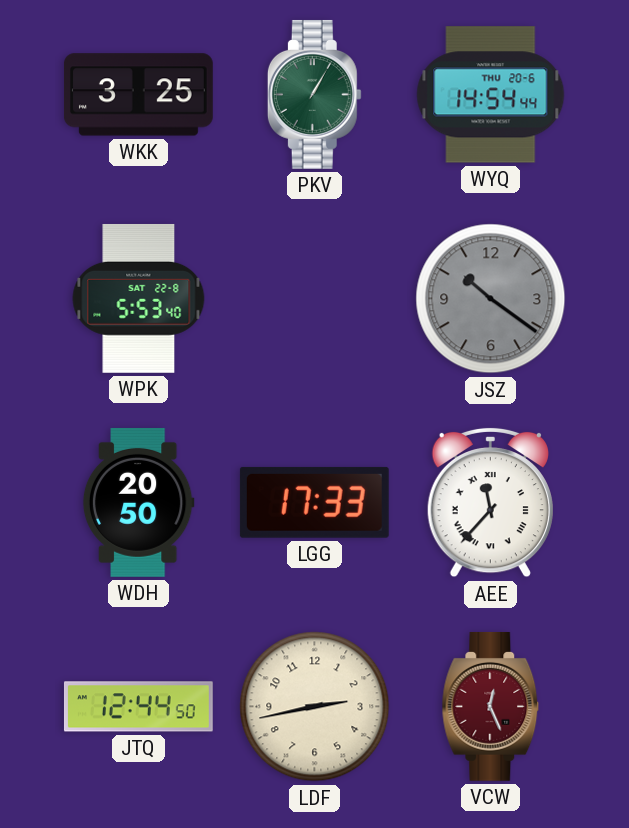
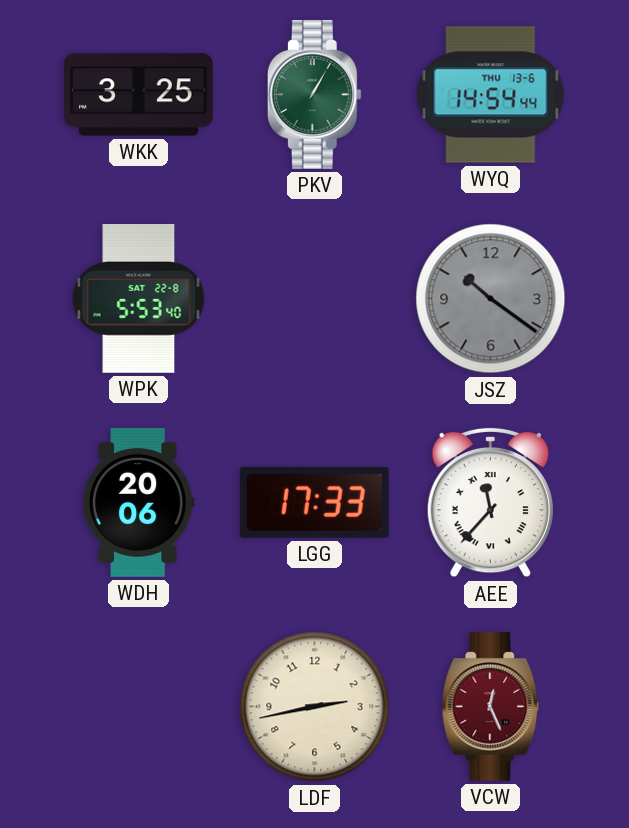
WYQ date: THU 20-6 -> THU 13-6 (491, 95)
WDH: 20:50 -> 20:06 (138, 502)
JTQ: 12:44 -> none (138, 707)
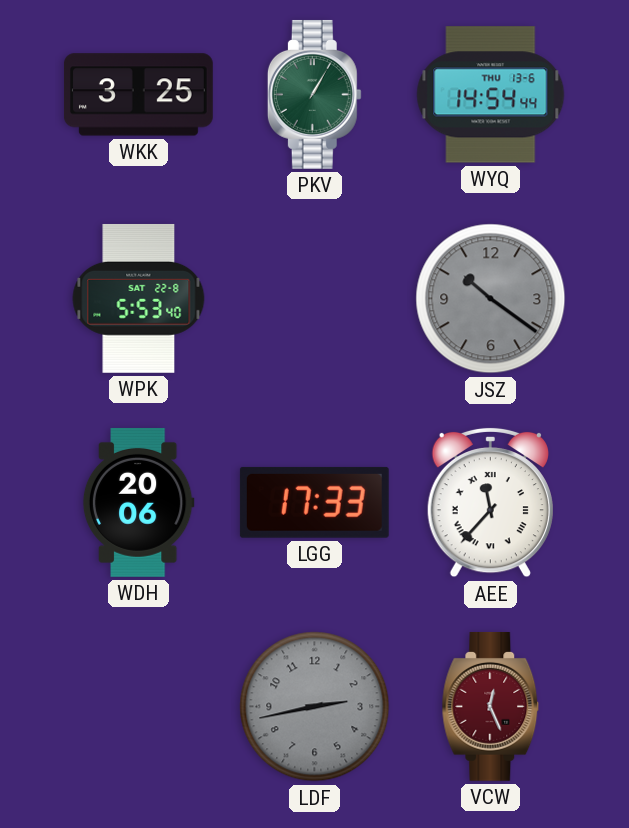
LDF dial: cream -> grey (315, 707)
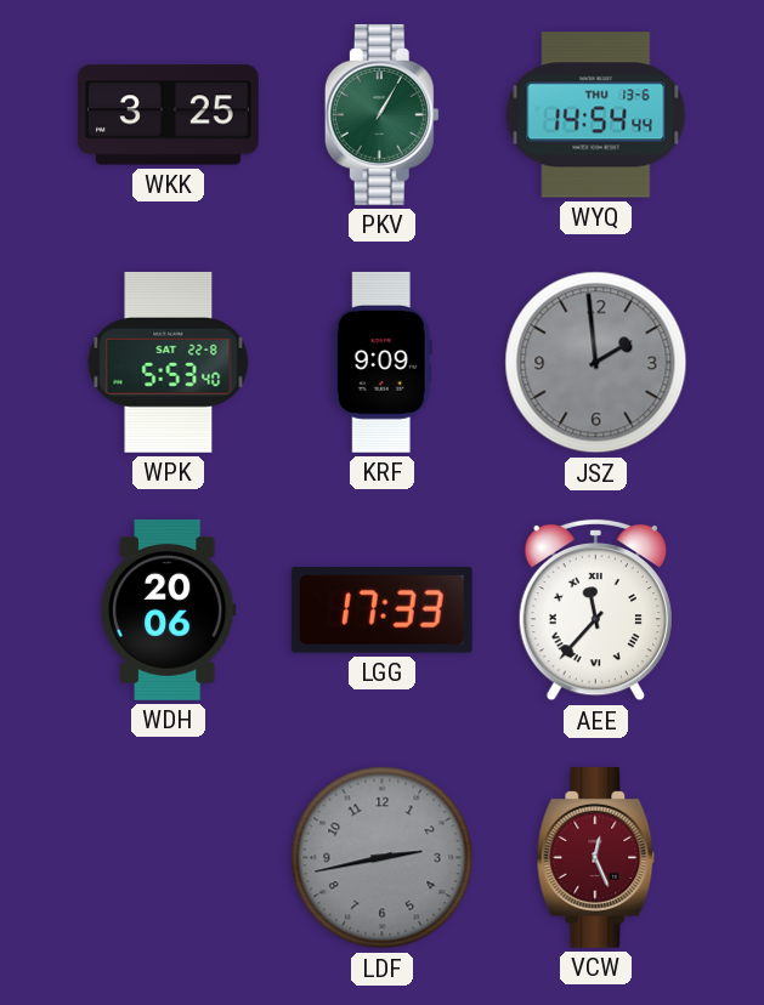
KRF: none -> 9:09 (381, 363)
JSZ: 10:21 -> 1:59 (596, 363)
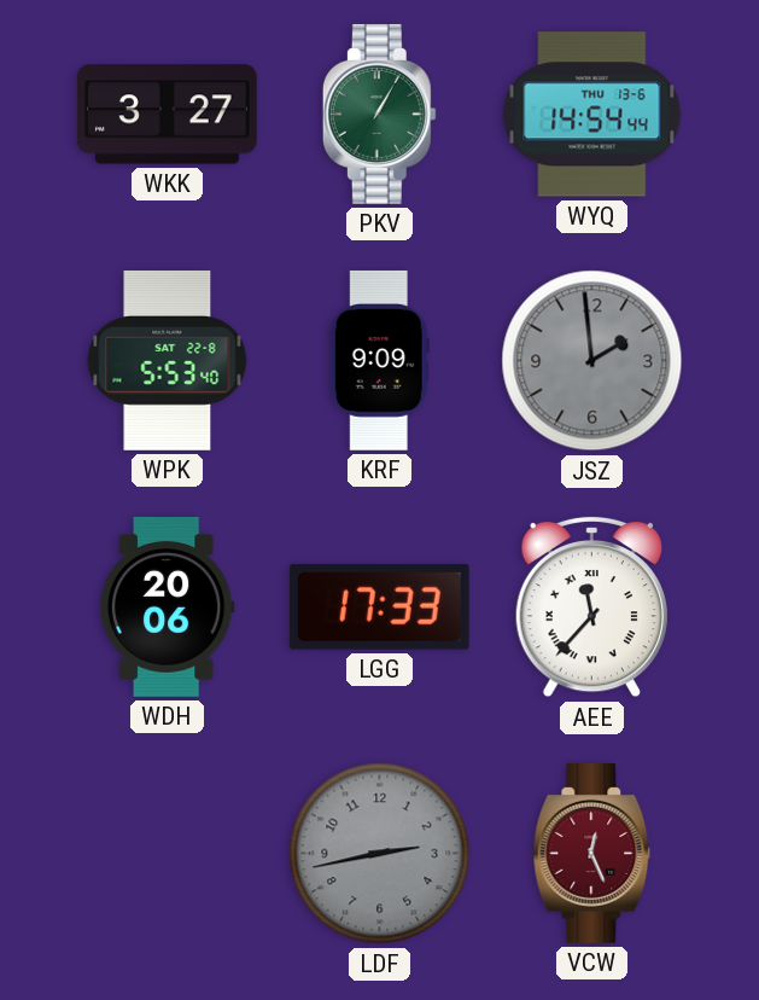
WKK: 3:25 -> 3:27 (167, 115)
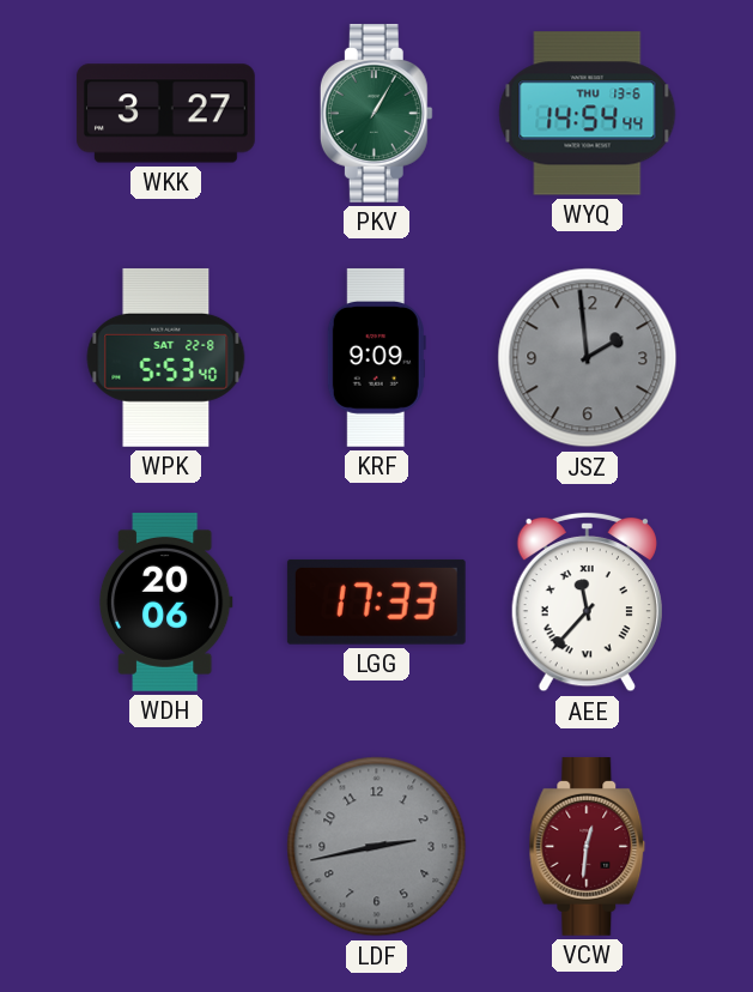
VCW: 12:26 -> 12:31 (588, 846)
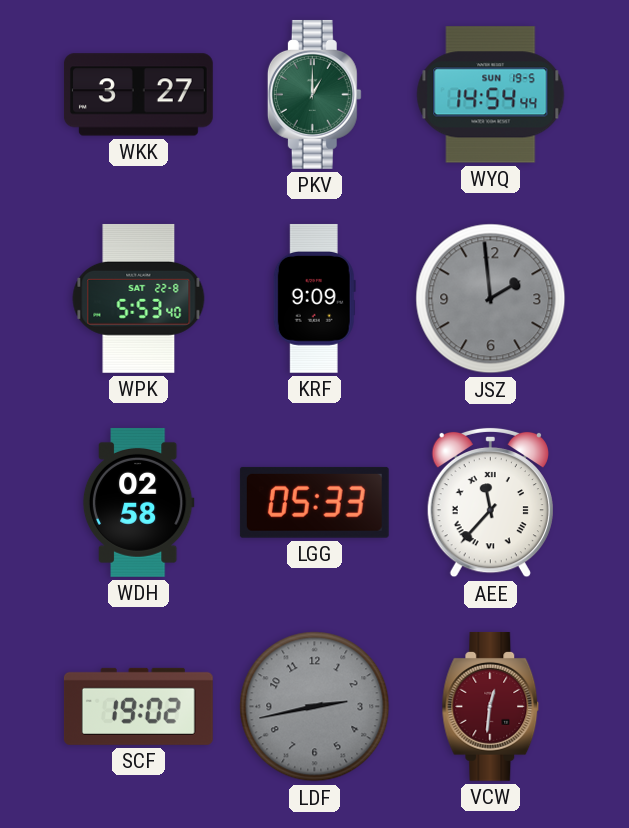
PKV: 1:05 -> 1:00 (314, 94)
WYQ date: THU 13-6 -> SUN 19-5 (491, 95)
WDH: 20:06 -> 02:58 (138, 502)
LGG: 17:33 -> 05:33 (314, 502)
SCF: none -> 19:02 (138, 706)
